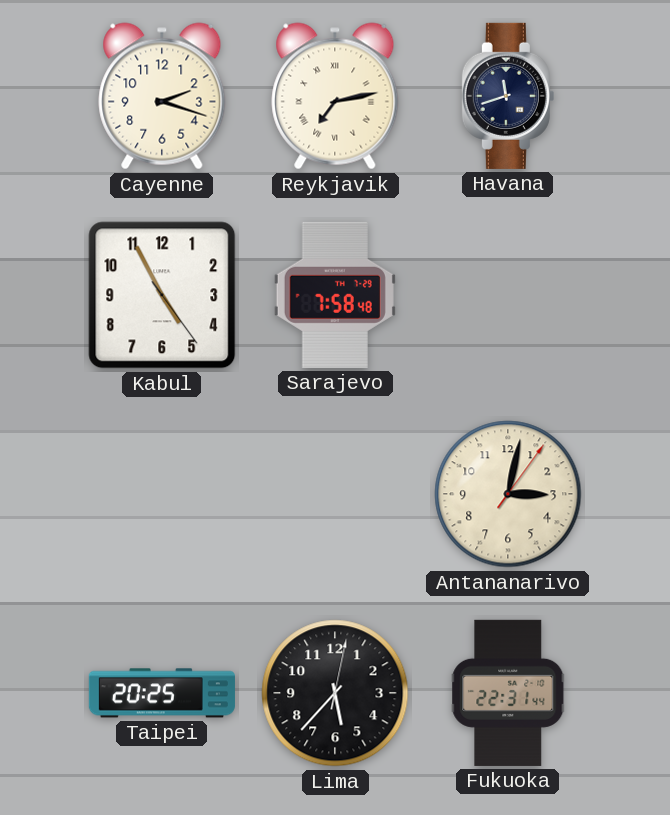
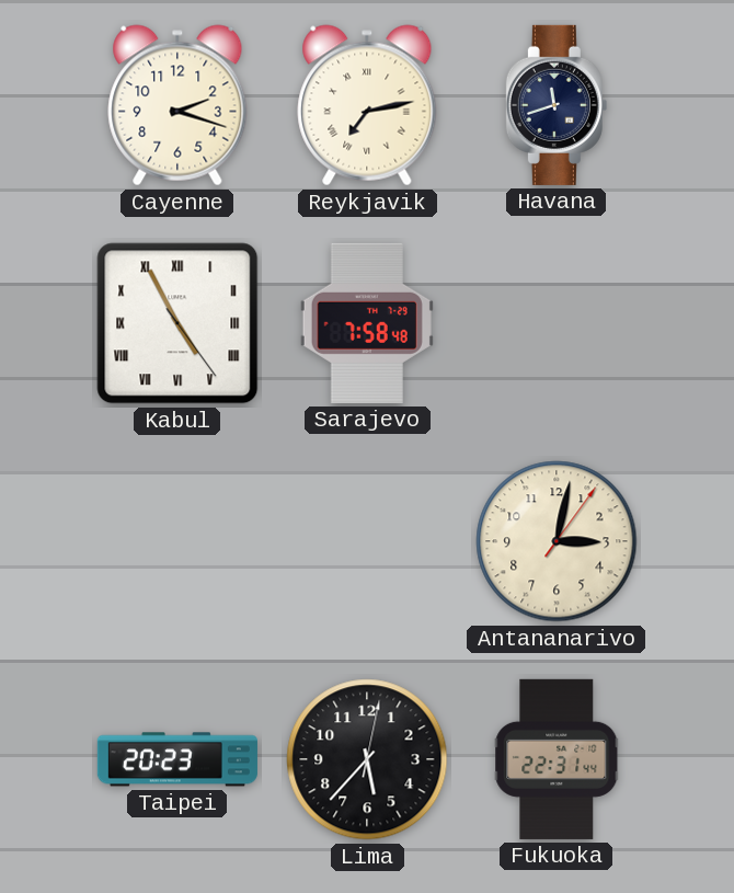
Kabul numerals: Arabic -> Roman (177, 323)
Taipei: 20:25 -> 20:23 (177, 759)
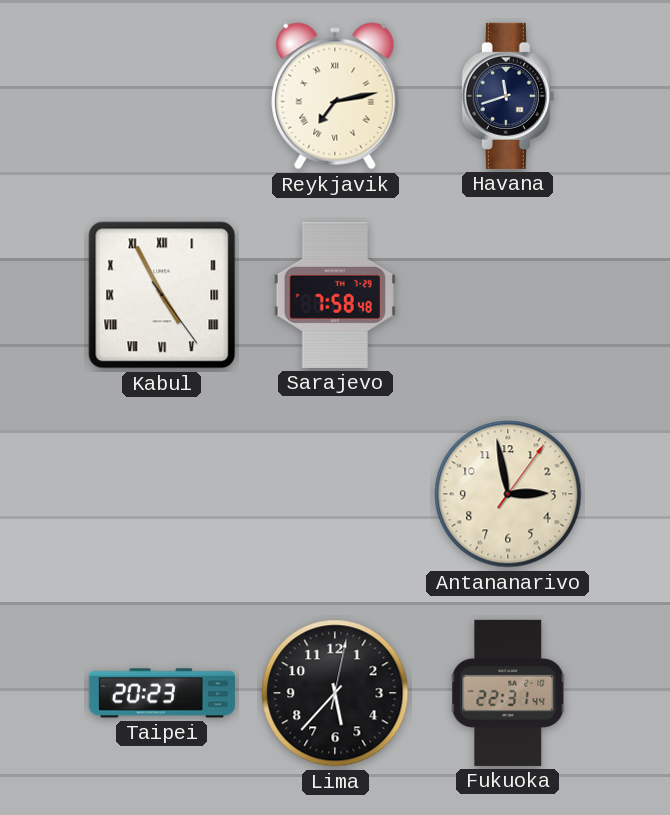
Cayenne: 2:18 -> none (177, 105)
Antananarivo: 3:02 -> 2:58 (508, 494)
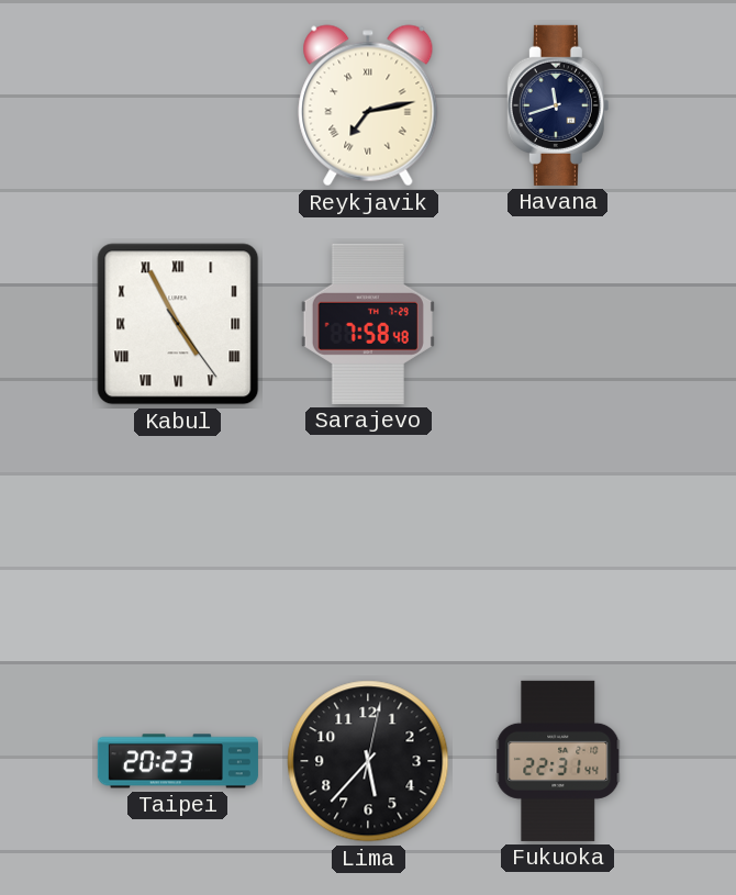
Antananarivo: 2:58 -> none (508, 494)
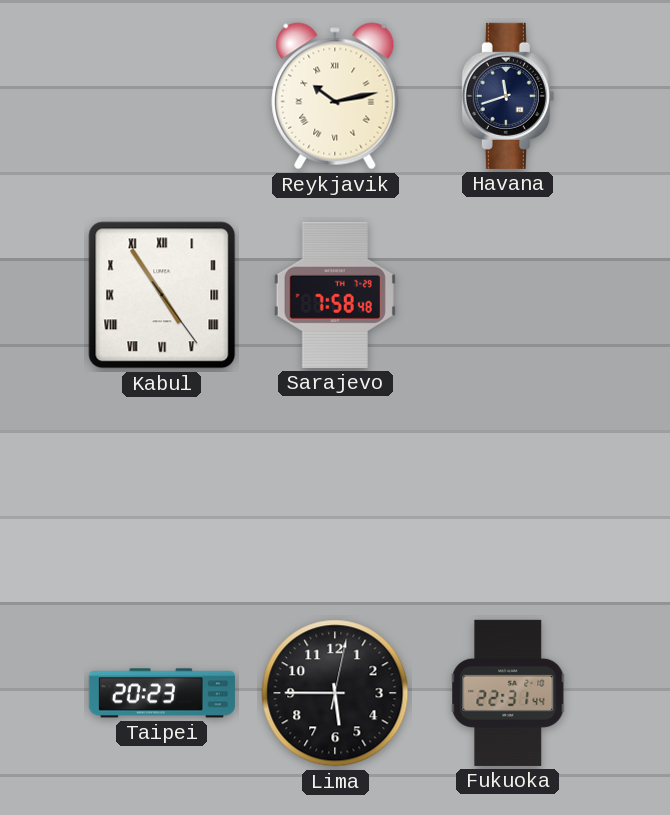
Reykjavik: 7:13 -> 10:13 (335, 96)
Kabul: 4:55 -> 4:54 (162, 295)
Lima: 5:37 -> 5:45 (335, 693)
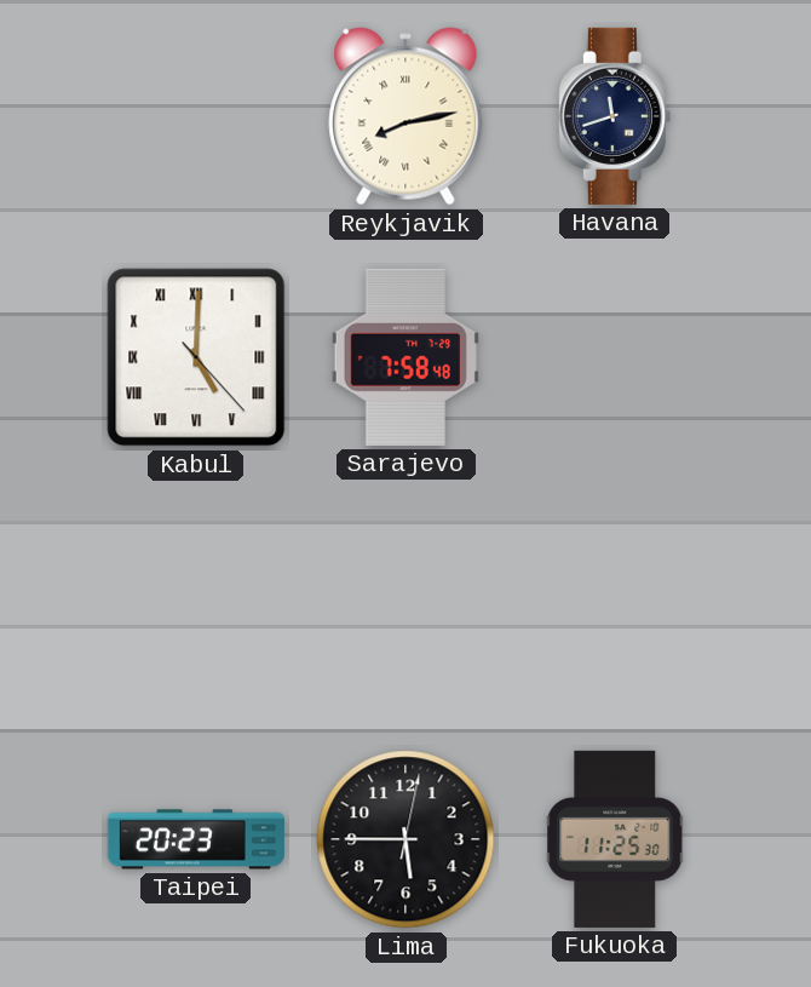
Reykjavik: 10:13 -> 8:13 (405, 116)
Kabul: 4:54 -> 5:00 (196, 357)
Fukuoka: 22:31 -> 11:25 (615, 839)
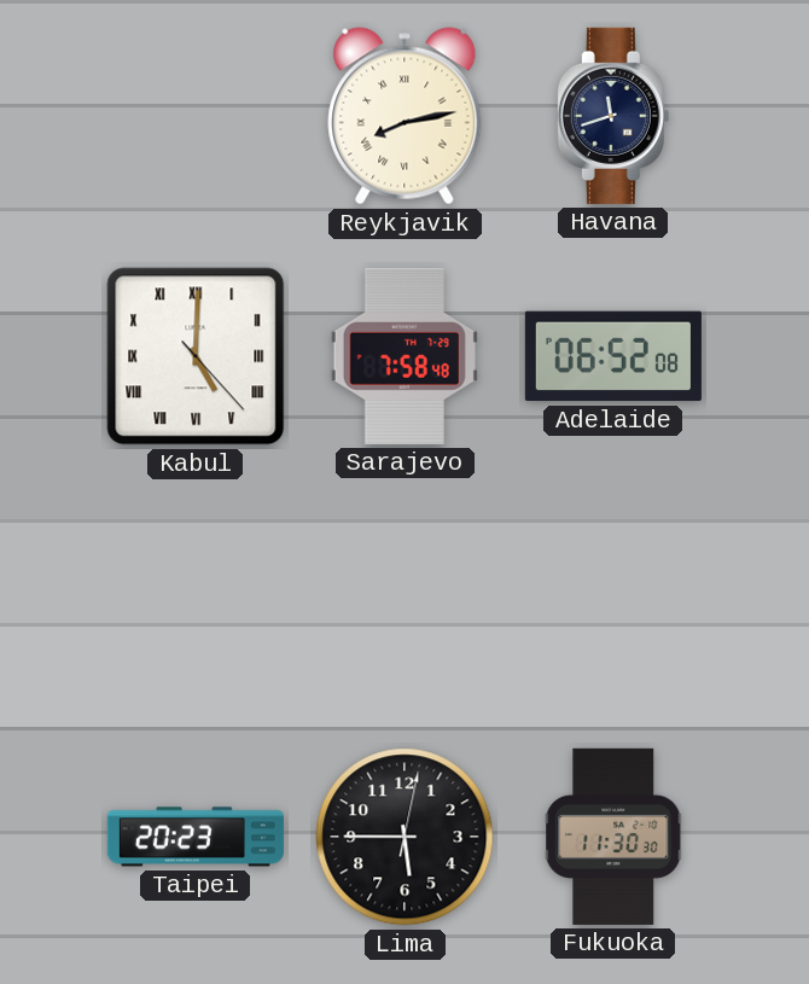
Adelaide: none -> 06:52 (613, 356)
Fukuoka: 11:25 -> 11:30 (613, 837)
